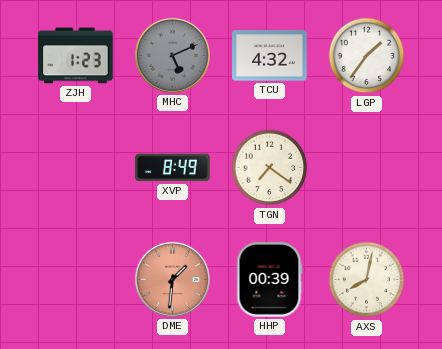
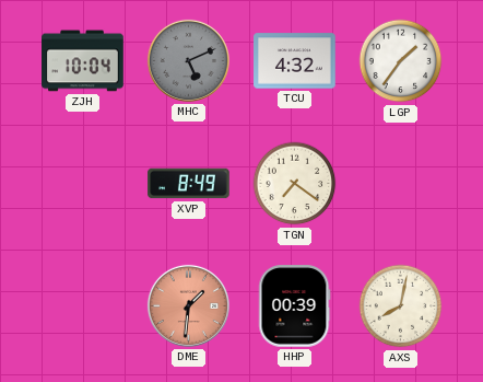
ZJH: 1:23 -> 10:04 (83, 61)
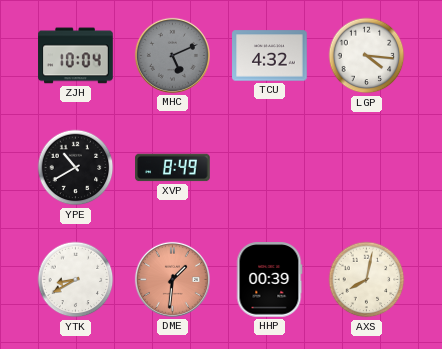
LGP: 1:36 -> 4:16 (367, 56)
YPE: none -> 10:40 (76, 168)
TGN: 7:21 -> none (295, 184)
YTK: none -> 8:40 (76, 280)
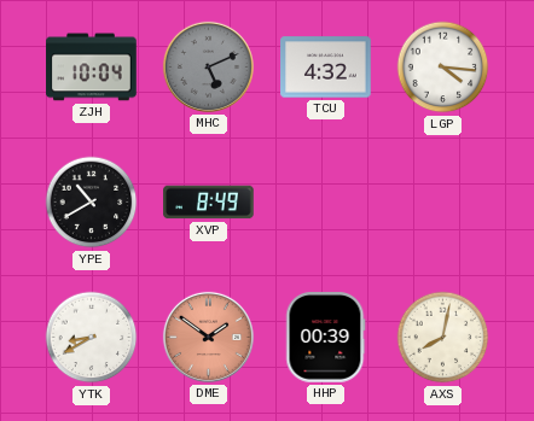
DME: 1:31 -> 1:51 (208, 337)
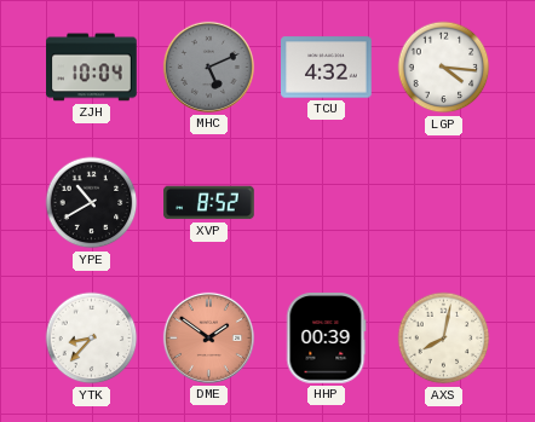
XVP: 8:49 -> 8:52 (209, 203)
YTK: 8:40 -> 8:37 (92, 339)
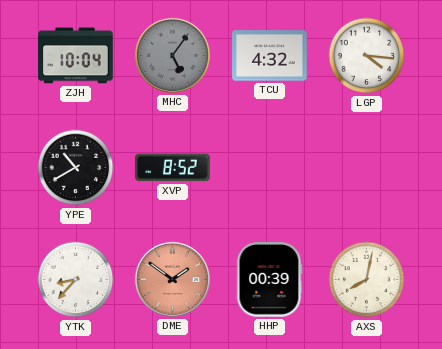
MHC: 5:11 -> 5:06 (172, 55)
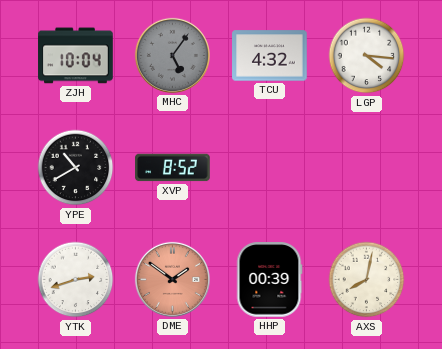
YTK: 8:37 -> 2:42 (76, 280)
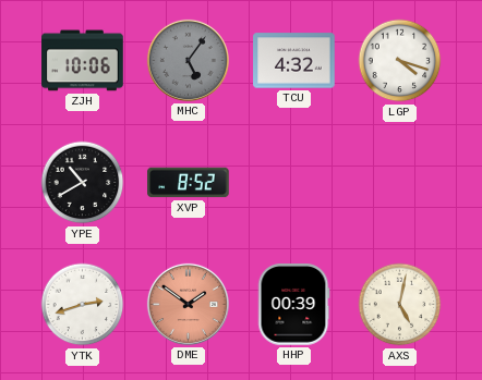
ZJH: 10:04 -> 10:06 (83, 61)
LGP: 4:16 -> 4:18 (400, 61)
AXS: 8:02 -> 5:02 (400, 305)
